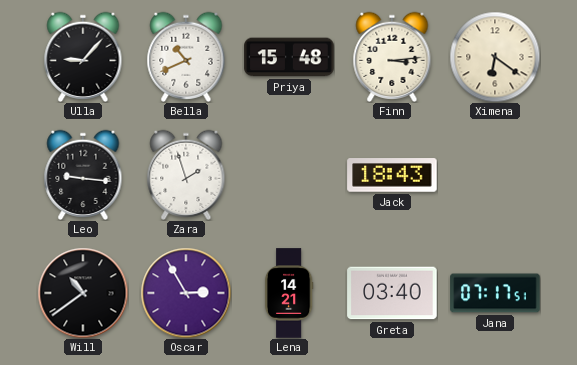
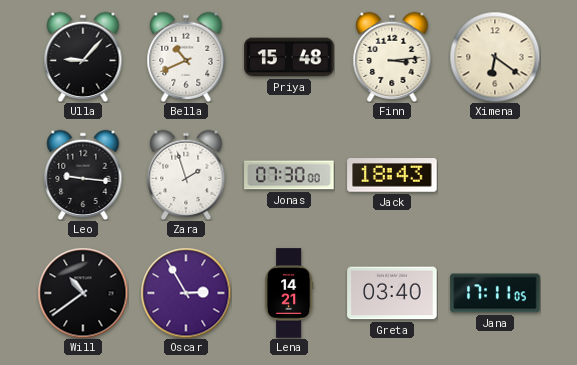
Jonas: none -> 07:30 (289, 175)
Jana: 07:17 -> 17:11 (495, 293)
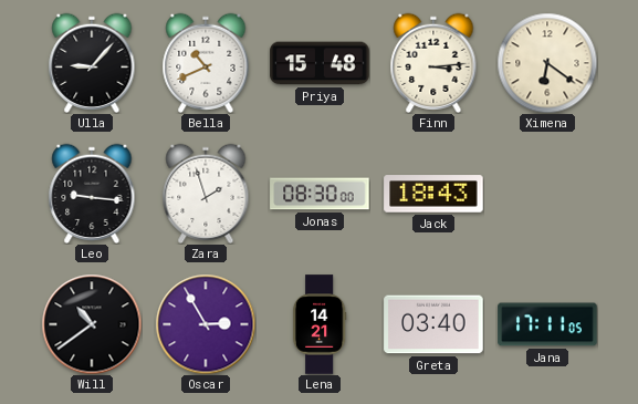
Jonas: 07:30 -> 08:30 (320, 194)
